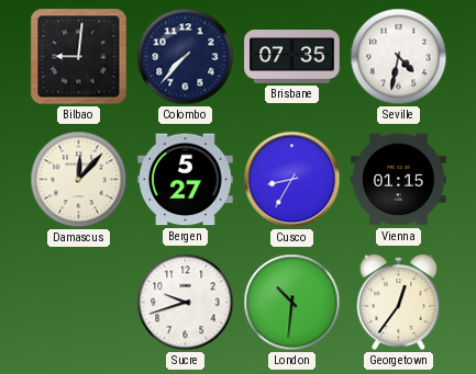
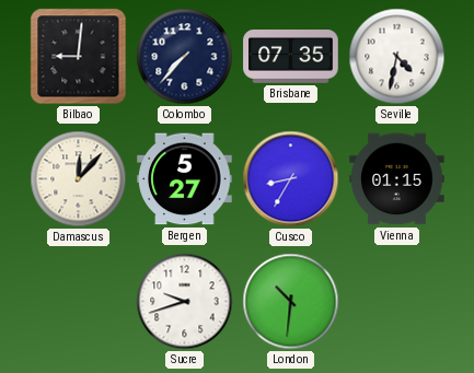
Georgetown: 12:36 -> none (399, 302)
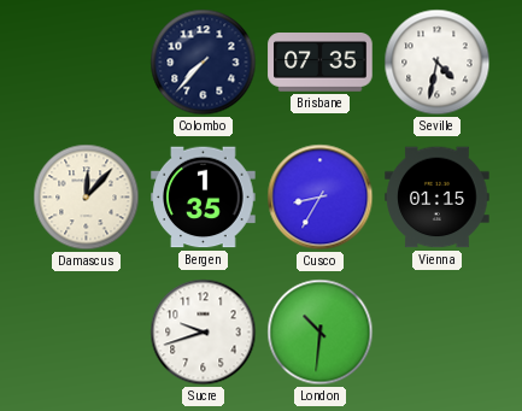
Bilbao: 9:01 -> none (79, 57)
Bergen: 5:27 -> 1:35 (204, 198)
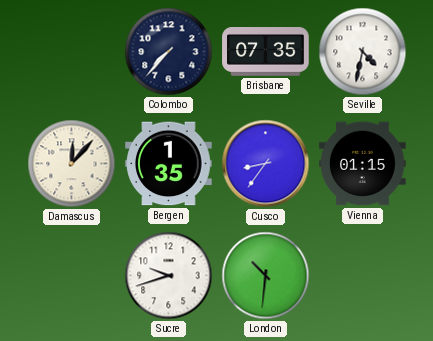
Cusco: 8:35 -> 8:36 (266, 164)
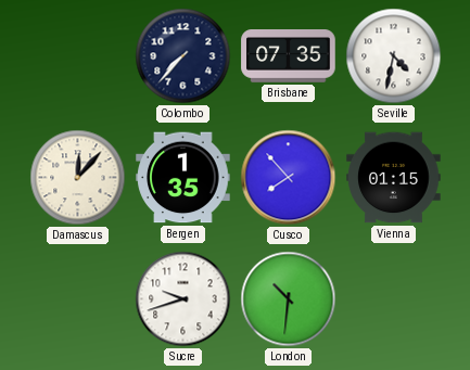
Cusco: 8:36 -> 7:53 (289, 178)
